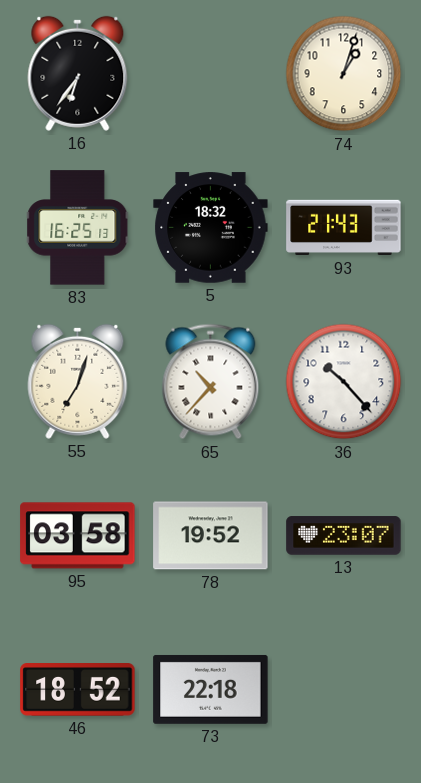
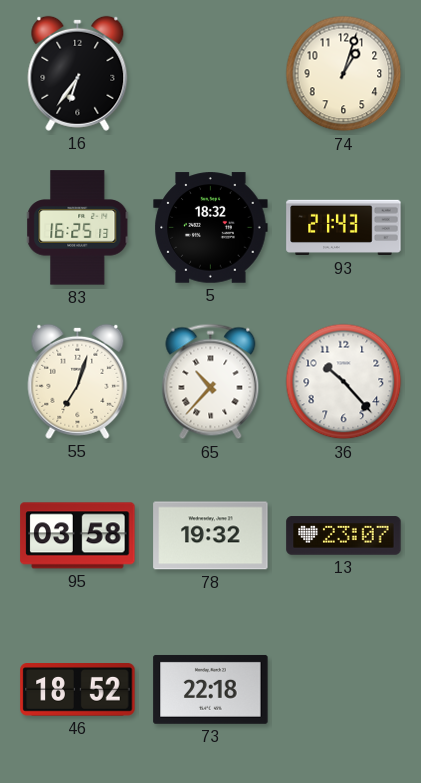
78: 19:52 -> 19:32 (211, 536)
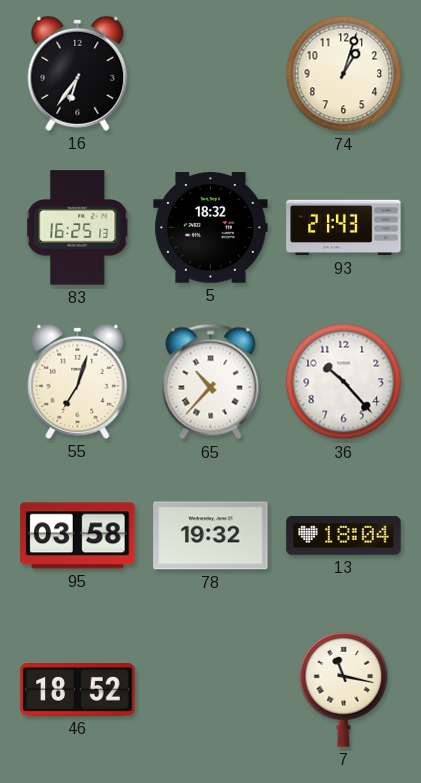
13: 23:07 -> 18:04 (344, 536)
73: 22:18 -> none (211, 689)
7: none -> 11:17 (344, 690)
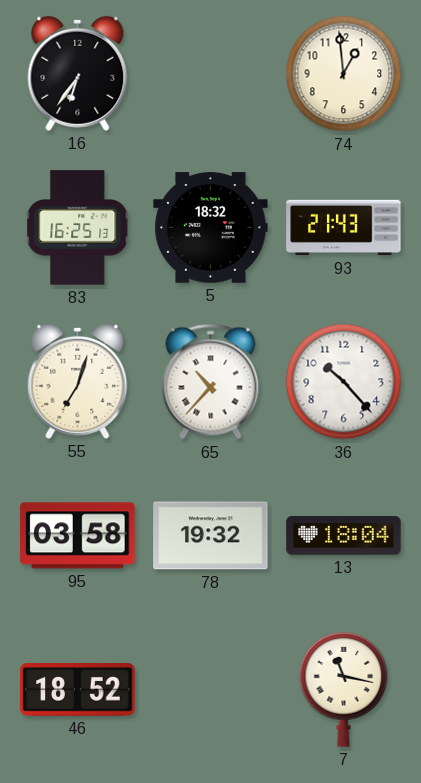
74: 1:03 -> 12:59 (344, 74)
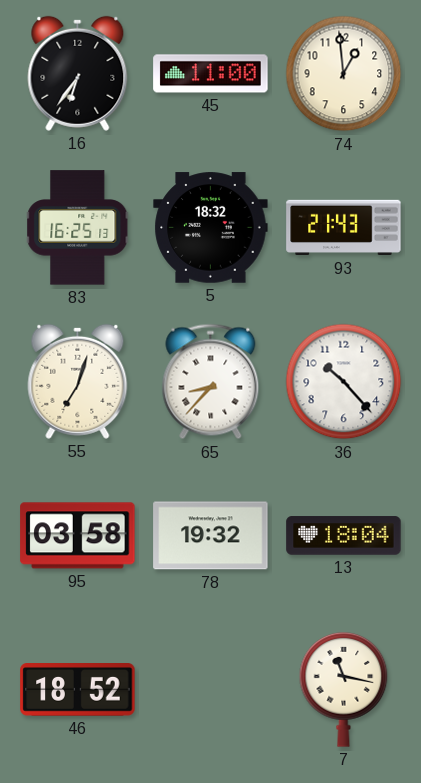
45: none -> 11:00 (211, 74)
65: 10:37 -> 8:37 (211, 382)
